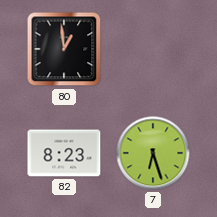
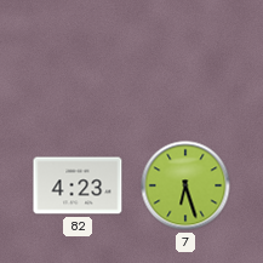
80: 12:59 -> none (64, 49)
82: 8:23 -> 4:23 (78, 185)
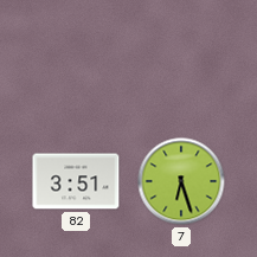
82: 4:23 -> 3:51 (76, 181)
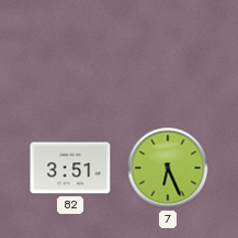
7: 6:27 -> 6:26 (168, 168)
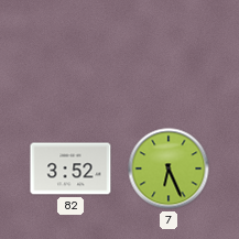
82: 3:51 -> 3:52 (70, 169)
